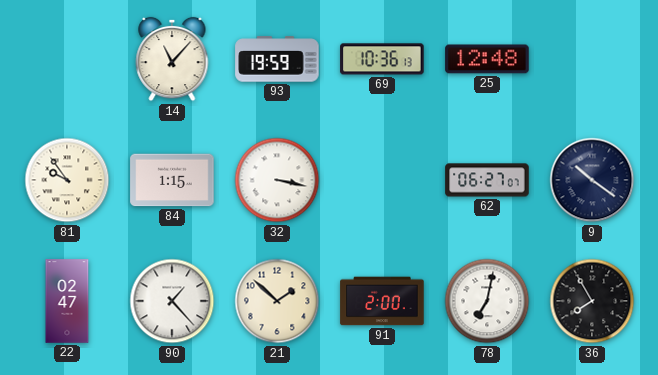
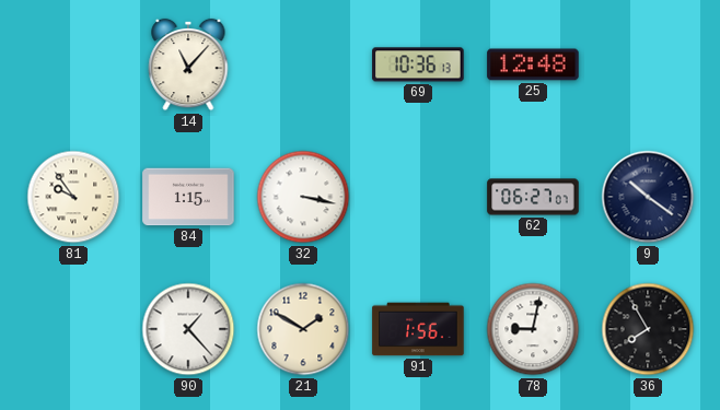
93: 19:59 -> none (277, 59)
22: 02:47 -> none (67, 301)
21: 1:52 -> 1:50 (303, 329)
91: 2:00 -> 1:56 (418, 329)
78: 7:02 -> 9:02 (533, 329)
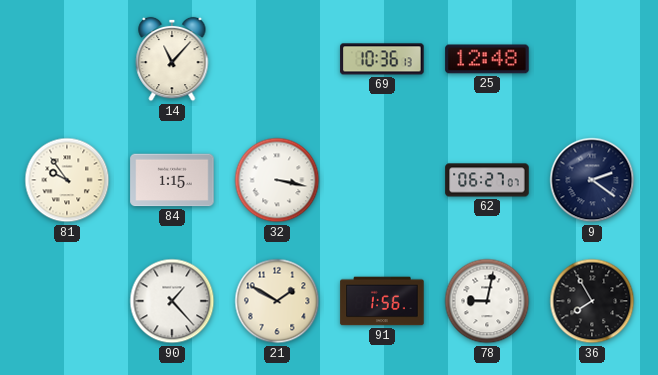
9: 10:21 -> 2:21 (592, 180)
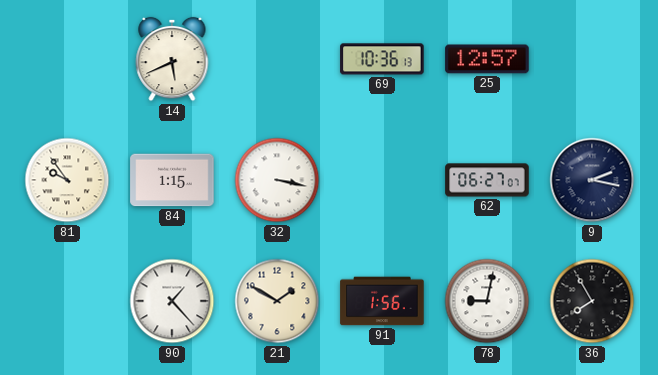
14: 11:07 -> 5:41 (172, 59)
25: 12:48 -> 12:57 (487, 59)
9: 2:21 -> 2:17 (592, 180)
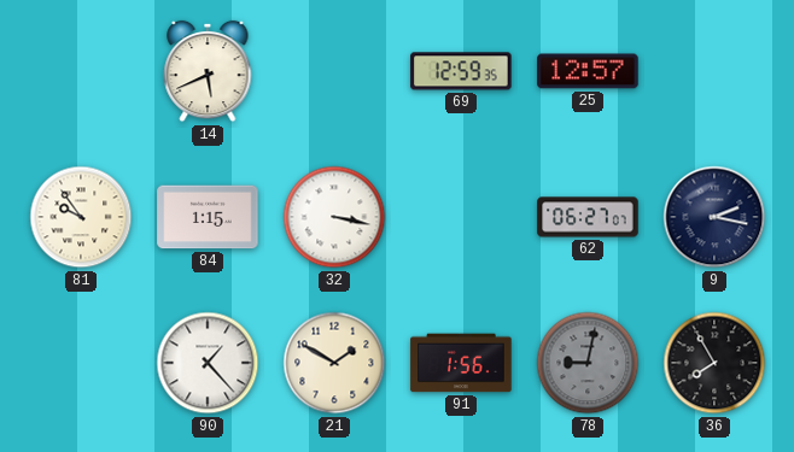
69: 10:36 -> 12:59 (461, 71)
78 dial: white -> grey (588, 363)
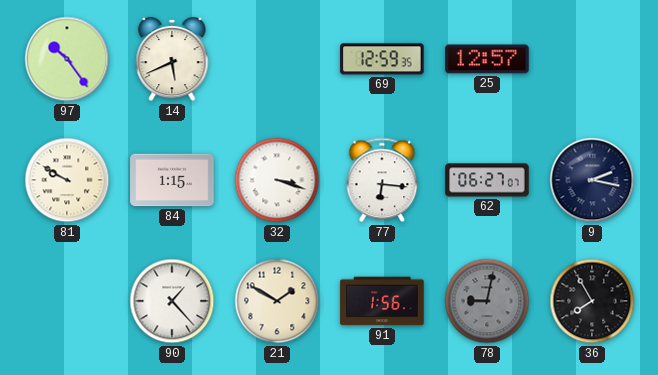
97: none -> 10:24 (67, 59)
81: 9:54 -> 9:50 (67, 180)
32: 3:17 -> 3:18 (277, 180)
77: none -> 6:16 (382, 180)
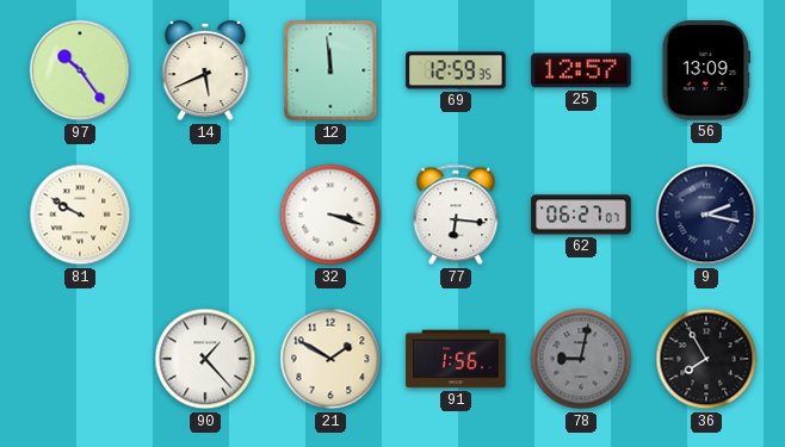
12: none -> 11:59 (330, 70)
56: none -> 13:09 (706, 70)
84: 1:15 -> none (172, 180)
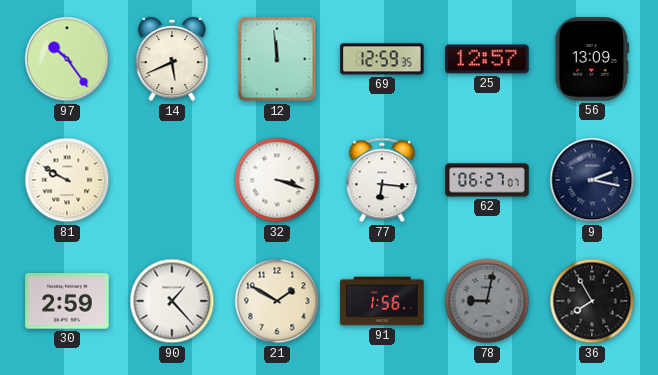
30: none -> 2:59 (67, 301)
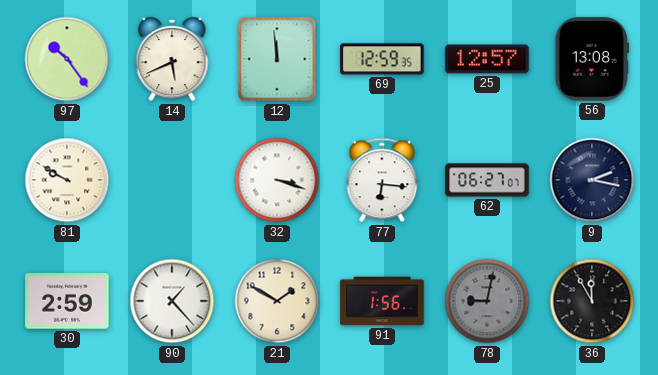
56: 13:09 -> 13:08 (592, 59)
36: 7:55 -> 11:55 (592, 301)
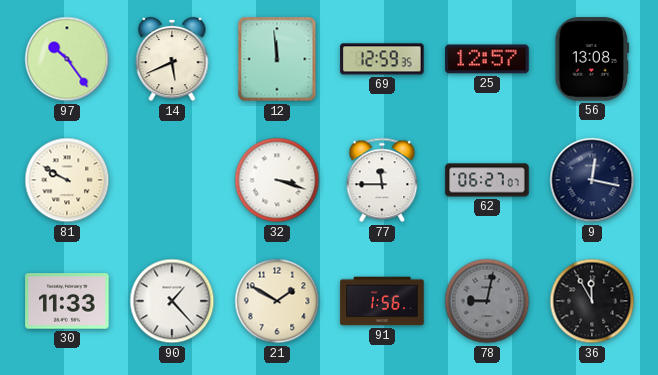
77: 6:16 -> 11:45 (382, 180)
9: 2:17 -> 12:17 (592, 180)
30: 2:59 -> 11:33 (67, 301)
